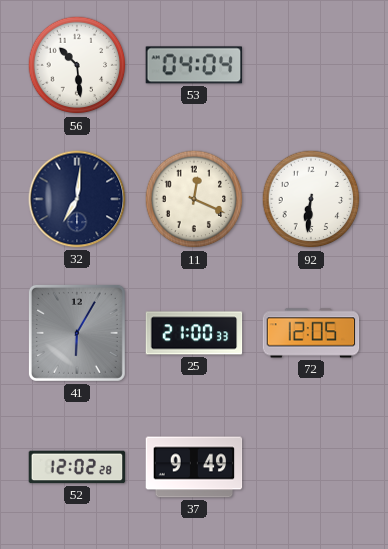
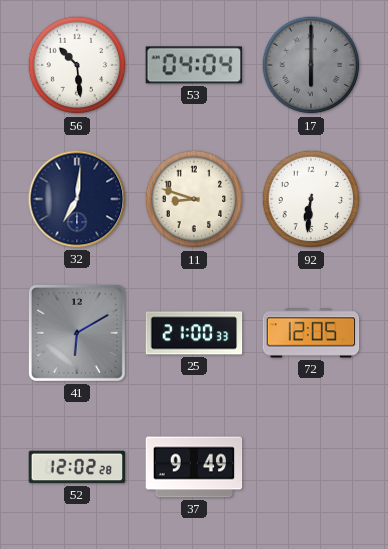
17: none -> 6:00 (311, 65)
11: 12:19 -> 8:48 (194, 199)
41: 6:05 -> 6:10 (77, 333)
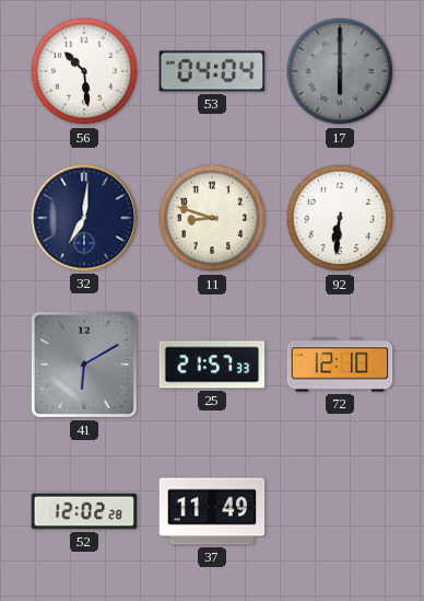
25: 21:00 -> 21:57 (212, 365)
72: 12:05 -> 12:10 (340, 365)
37: 9:49 -> 11:49 (212, 511)
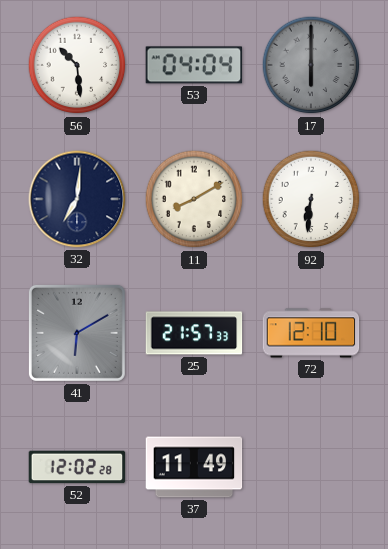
11: 8:48 -> 8:10 (194, 199)
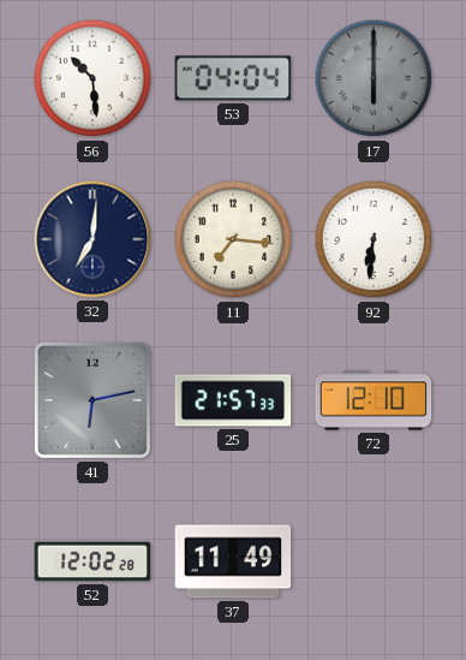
11: 8:10 -> 7:16 (233, 239)
41: 6:10 -> 6:13 (92, 400)
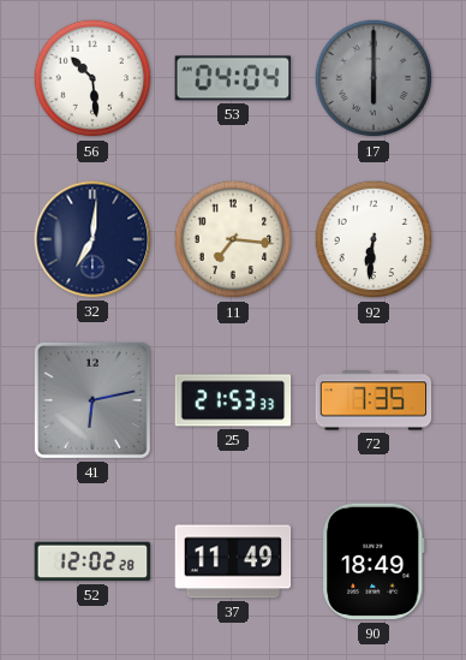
25: 21:57 -> 21:53 (233, 400)
72: 12:10 -> 7:35 (374, 400)
90: none -> 18:49 (374, 561)
